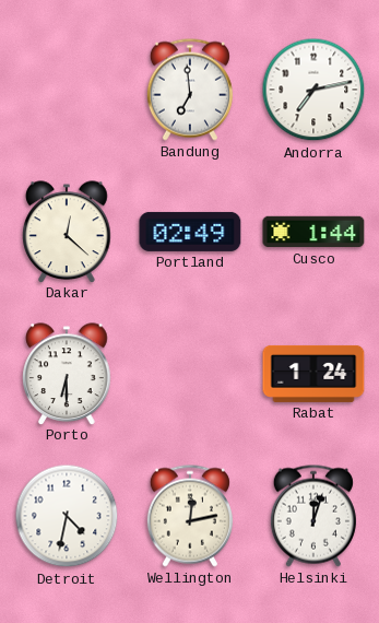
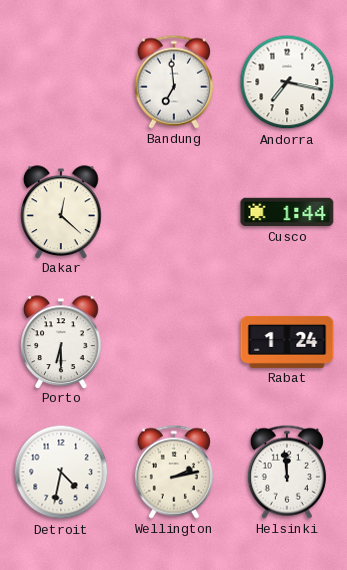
Andorra: 7:13 -> 7:17 (287, 82)
Portland: 02:49 -> none (190, 232)
Wellington: 12:13 -> 2:13 (174, 472)
Helsinki: 12:03 -> 11:59 (287, 472)
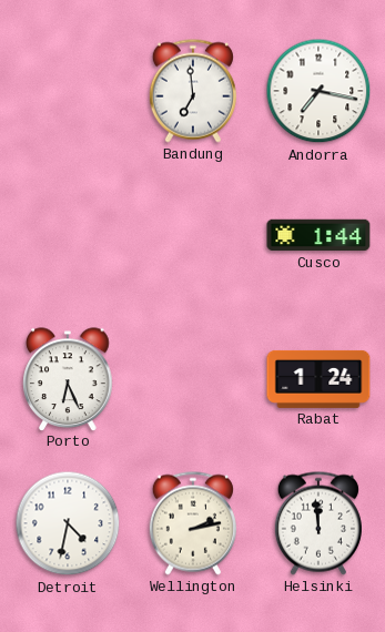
Dakar: 12:22 -> none (61, 212)
Porto: 6:30 -> 6:26 (68, 379)
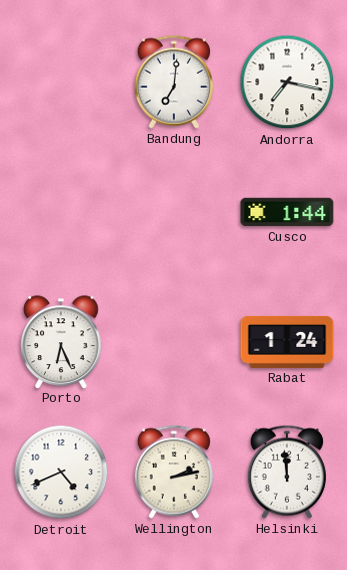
Bandung: 6:59 -> 7:01 (174, 82)
Detroit: 4:32 -> 4:41 (61, 472)
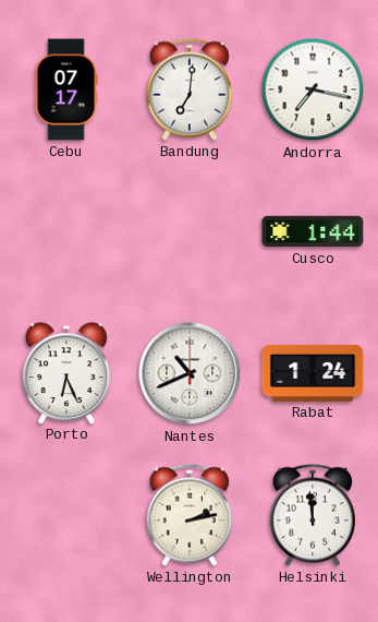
Cebu: none -> 07:17 (66, 89)
Nantes: none -> 10:41 (190, 373)
Detroit: 4:41 -> none (61, 472)
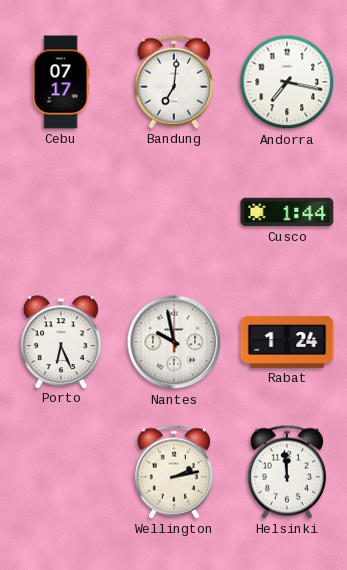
Nantes: 10:41 -> 9:58 (174, 342)
